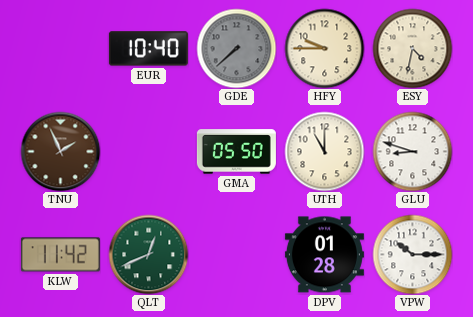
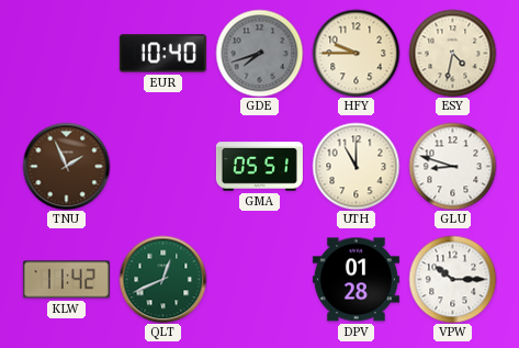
GDE: 7:38 -> 7:42 (259, 53)
GMA: 05:50 -> 05:51 (259, 167)
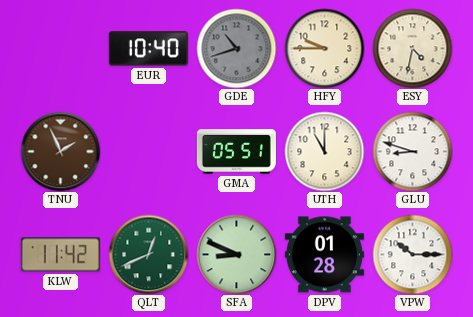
GDE: 7:42 -> 10:42 (236, 48)
SFA: none -> 8:49 (236, 254)
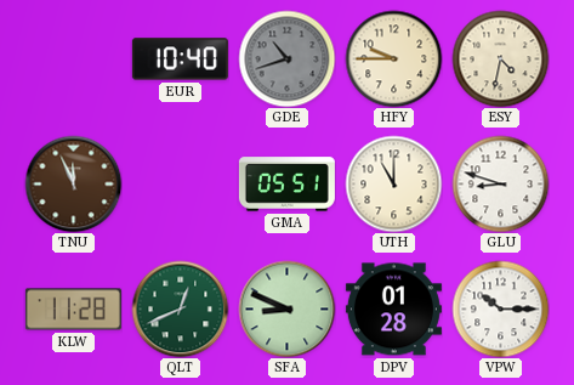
TNU: 1:56 -> 11:56 (73, 183)
KLW: 11:42 -> 11:28 (73, 310)
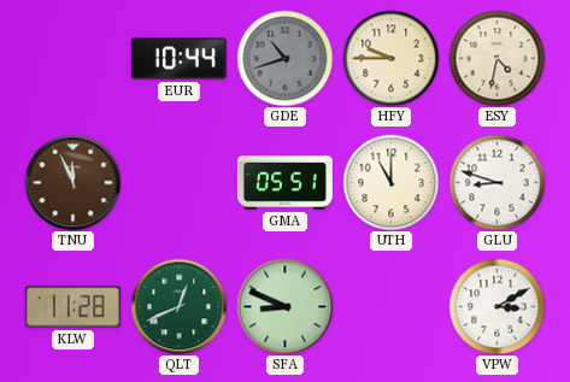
EUR: 10:40 -> 10:44 (178, 59)
DPV: 01:28 -> none (393, 310)
VPW: 10:15 -> 3:10 (496, 306)
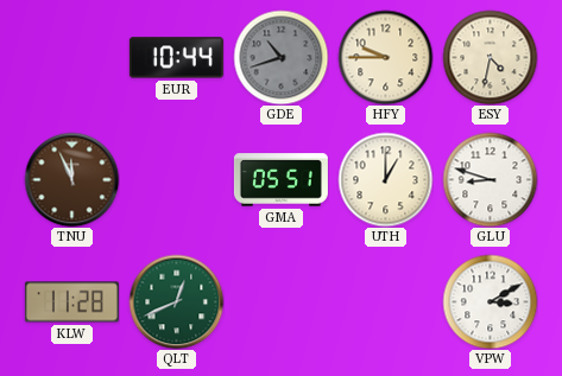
UTH: 11:00 -> 1:00 (385, 179)
SFA: 8:49 -> none (284, 306)
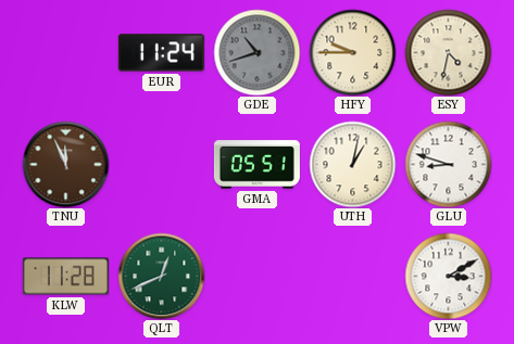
EUR: 10:44 -> 11:24 (161, 53)
UTH: 1:00 -> 1:02 (352, 164)
